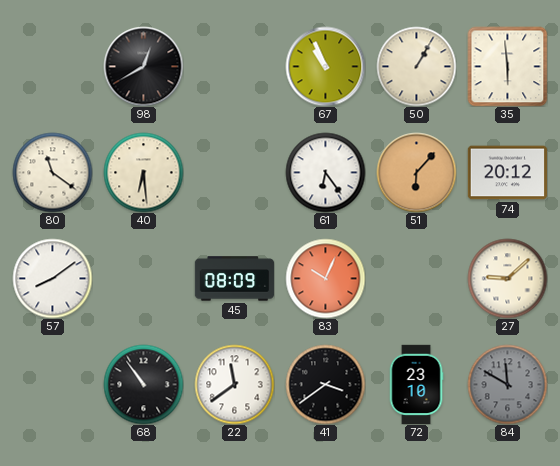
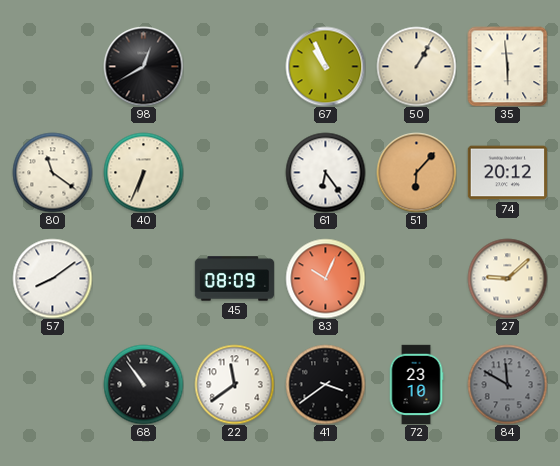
40: 6:29 -> 6:34 (143, 172)
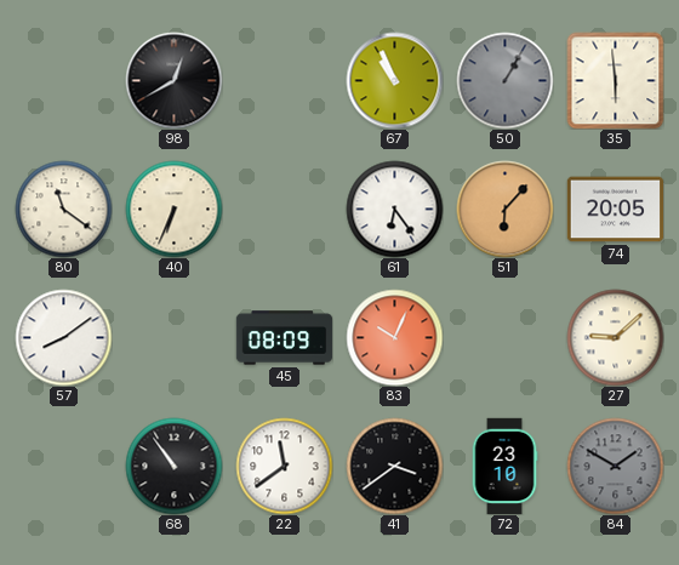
50 dial: cream -> grey (504, 80)
74: 20:12 -> 20:05 (615, 210)
84: 11:50 -> 1:50 (615, 466)
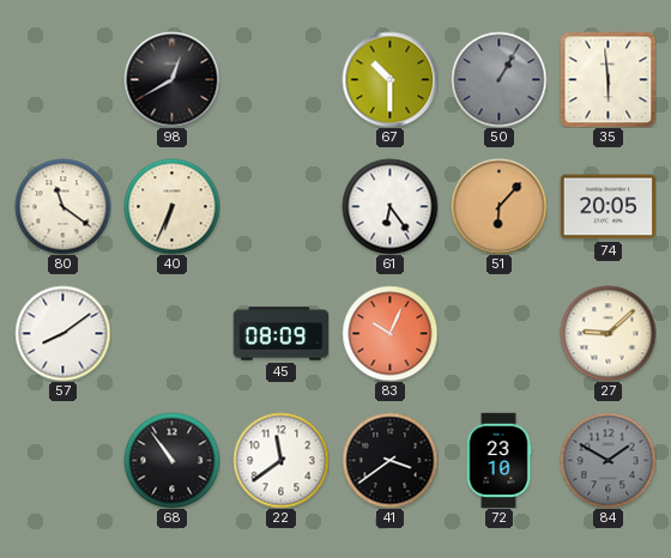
67: 10:56 -> 10:30 (389, 79)
